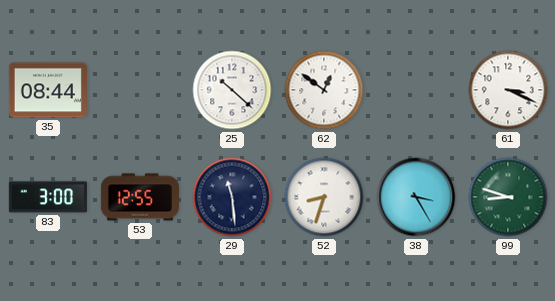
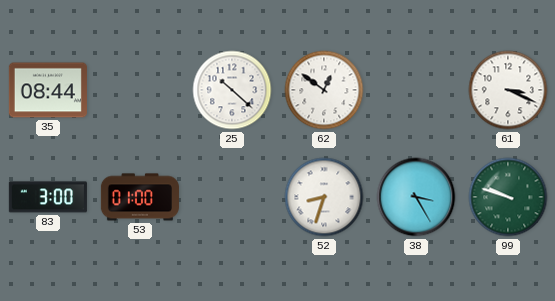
53: 12:55 -> 01:00 (140, 197)
29: 11:29 -> none (232, 197)
99: 8:48 -> 9:48 (508, 197)
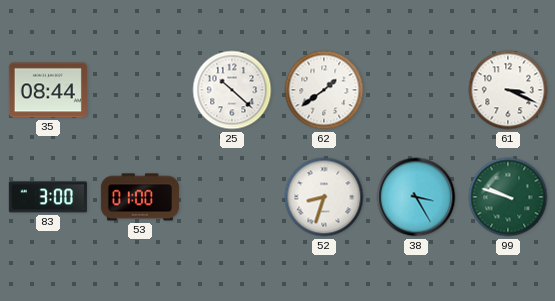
62: 12:51 -> 1:39 (324, 90)
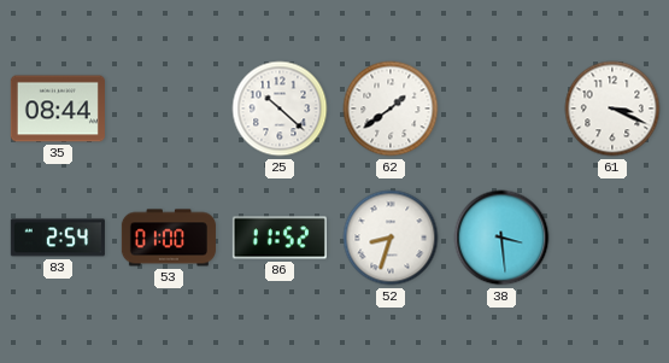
83: 3:00 -> 2:54 (58, 238)
86: none -> 11:52 (280, 238)
38: 3:25 -> 3:29 (501, 238)
99: 9:48 -> none (508, 197)
